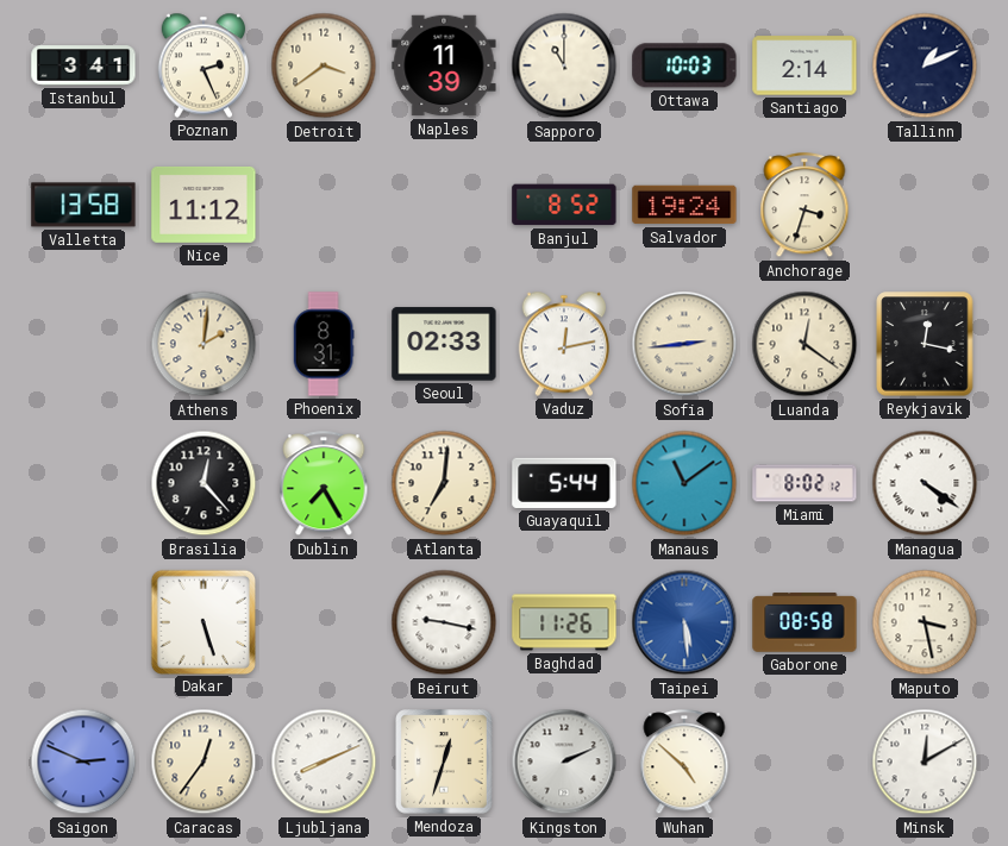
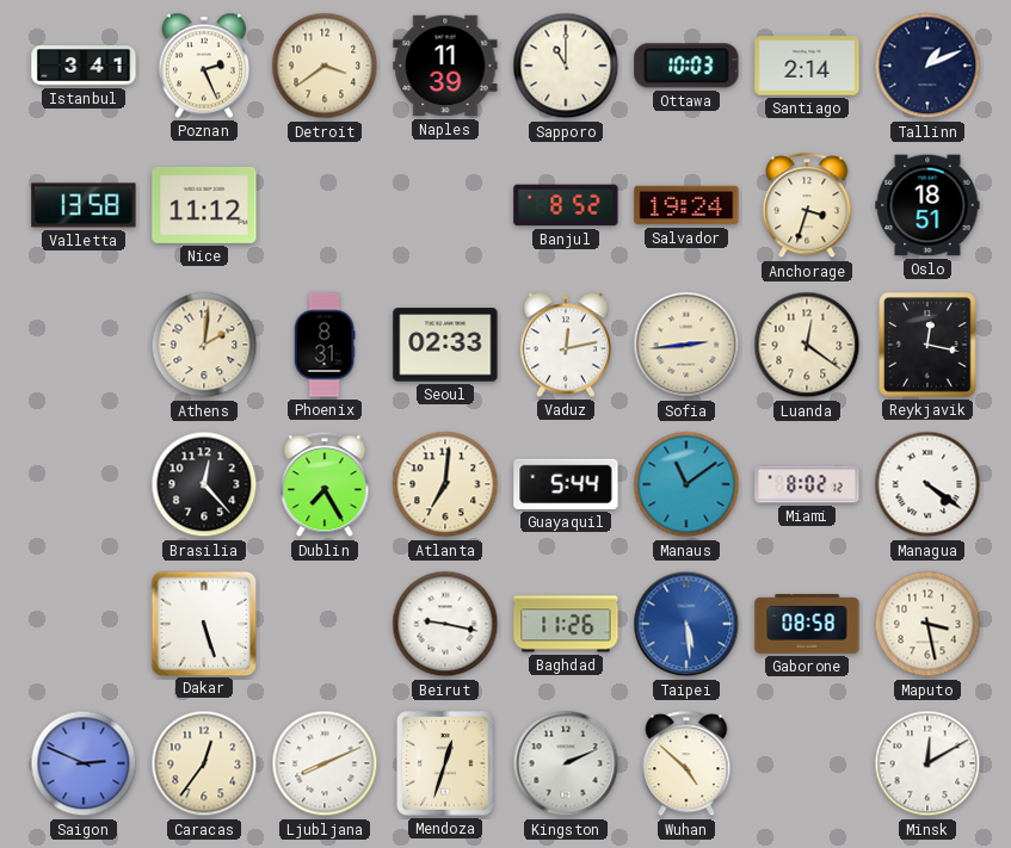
Oslo: none -> 18:51 (927, 205)
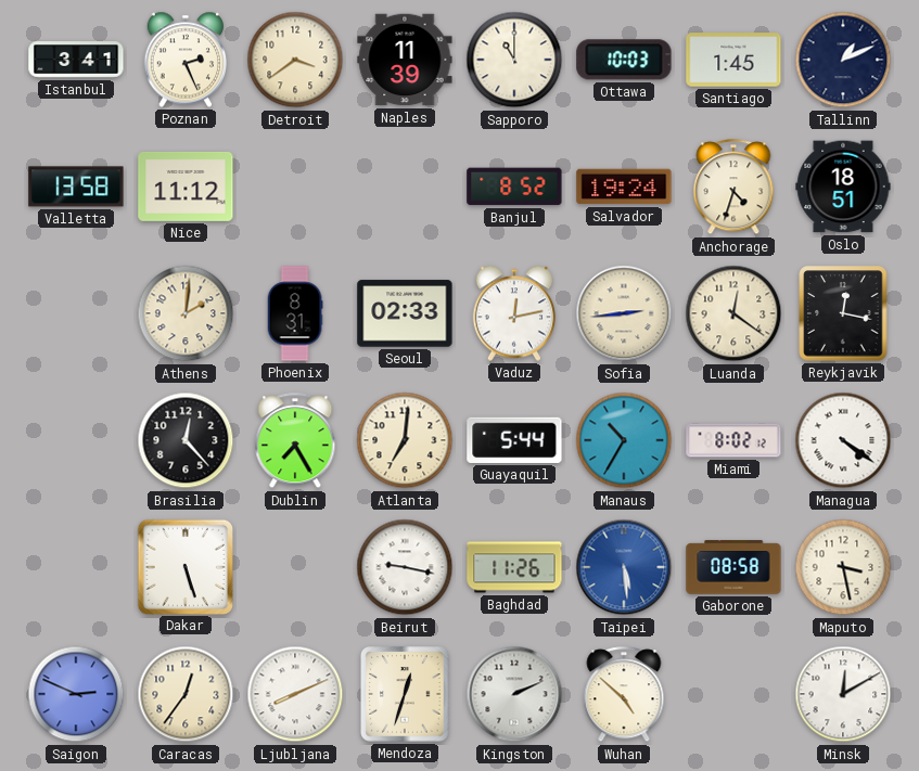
Santiago: 2:14 -> 1:45 (733, 60)
Anchorage: 3:33 -> 4:33 (733, 188)
Manaus: 11:09 -> 10:35 (624, 440)
